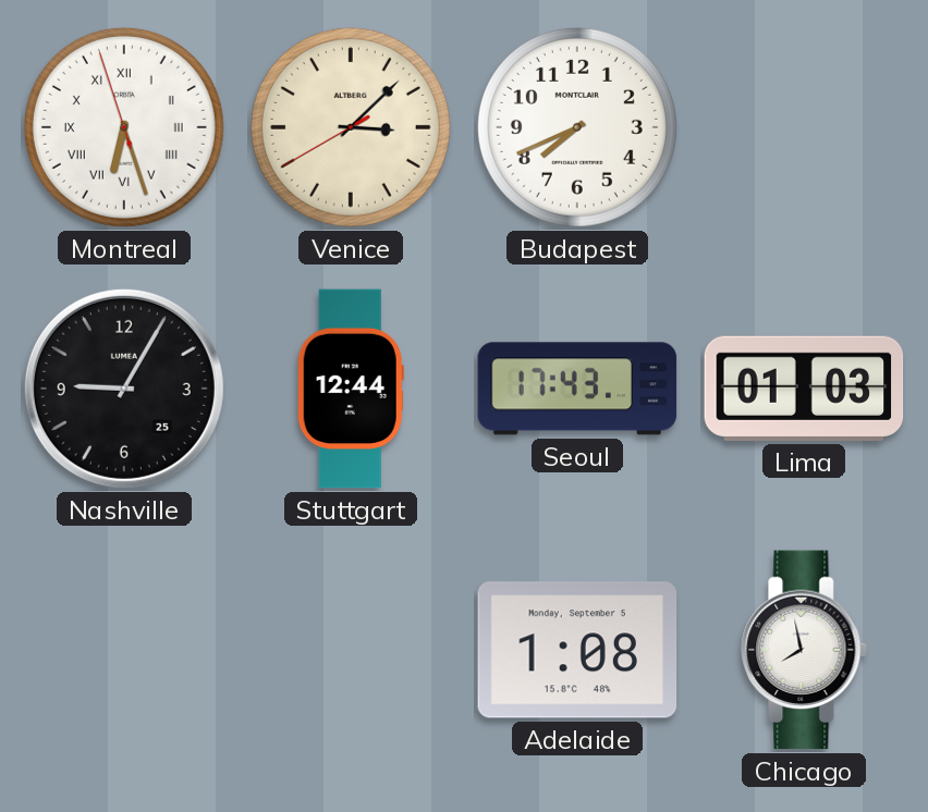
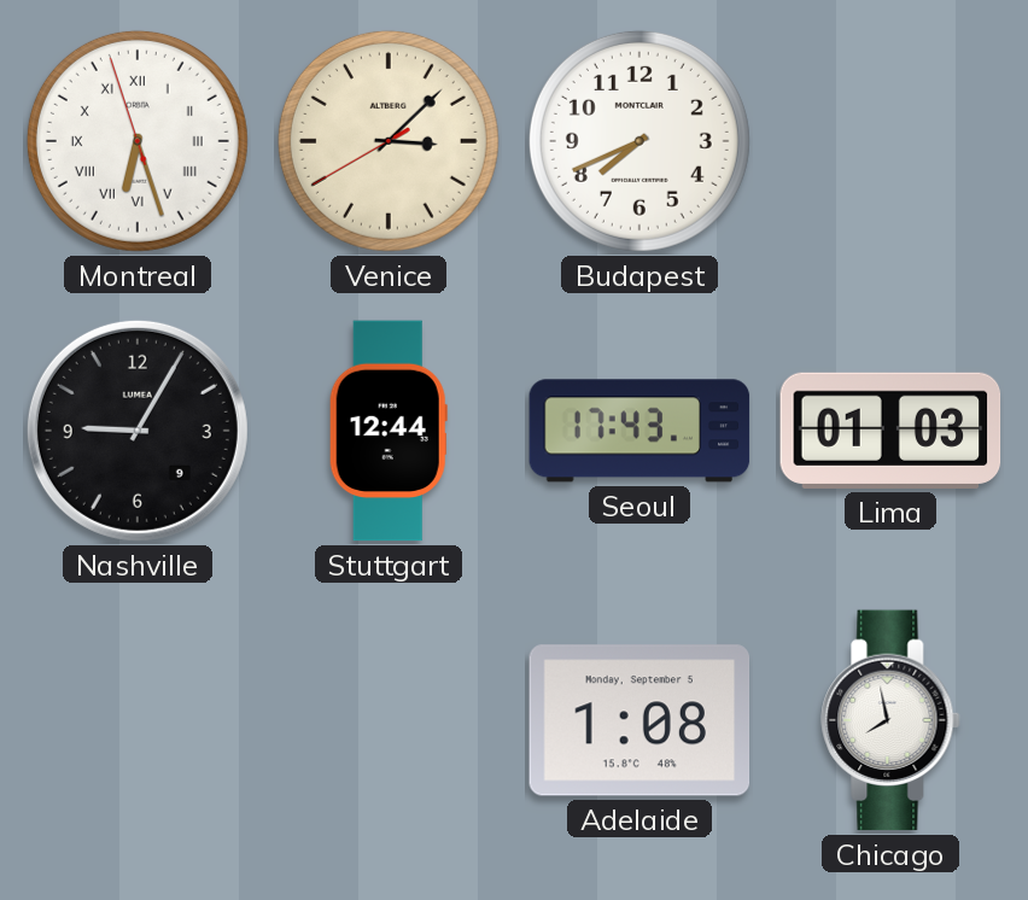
Nashville date: 25 -> 9 (138, 431)
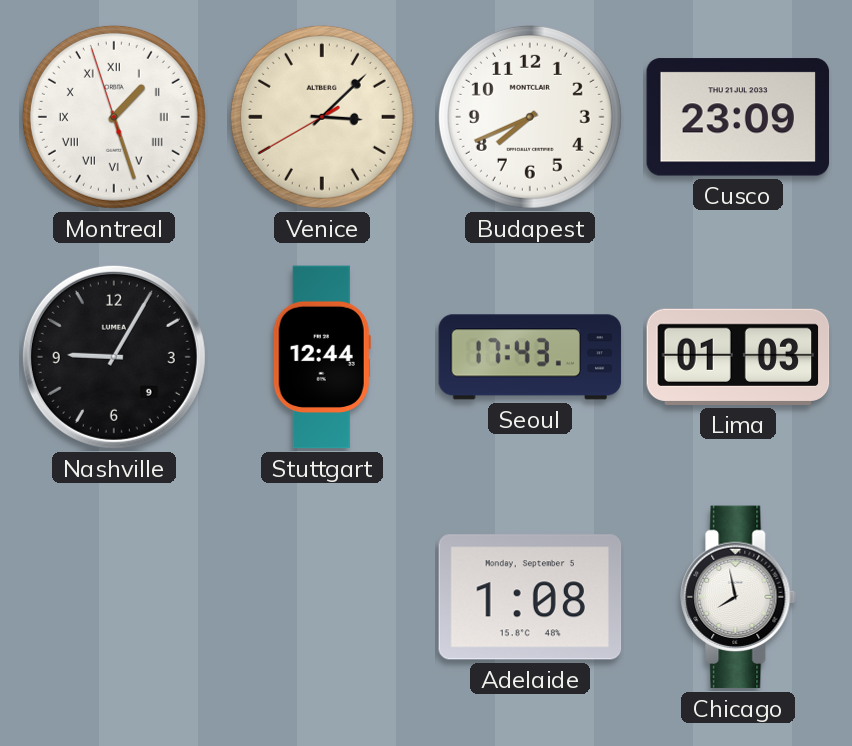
Montreal: 6:26 -> 1:26 (114, 117)
Cusco: none -> 23:09 (738, 117)
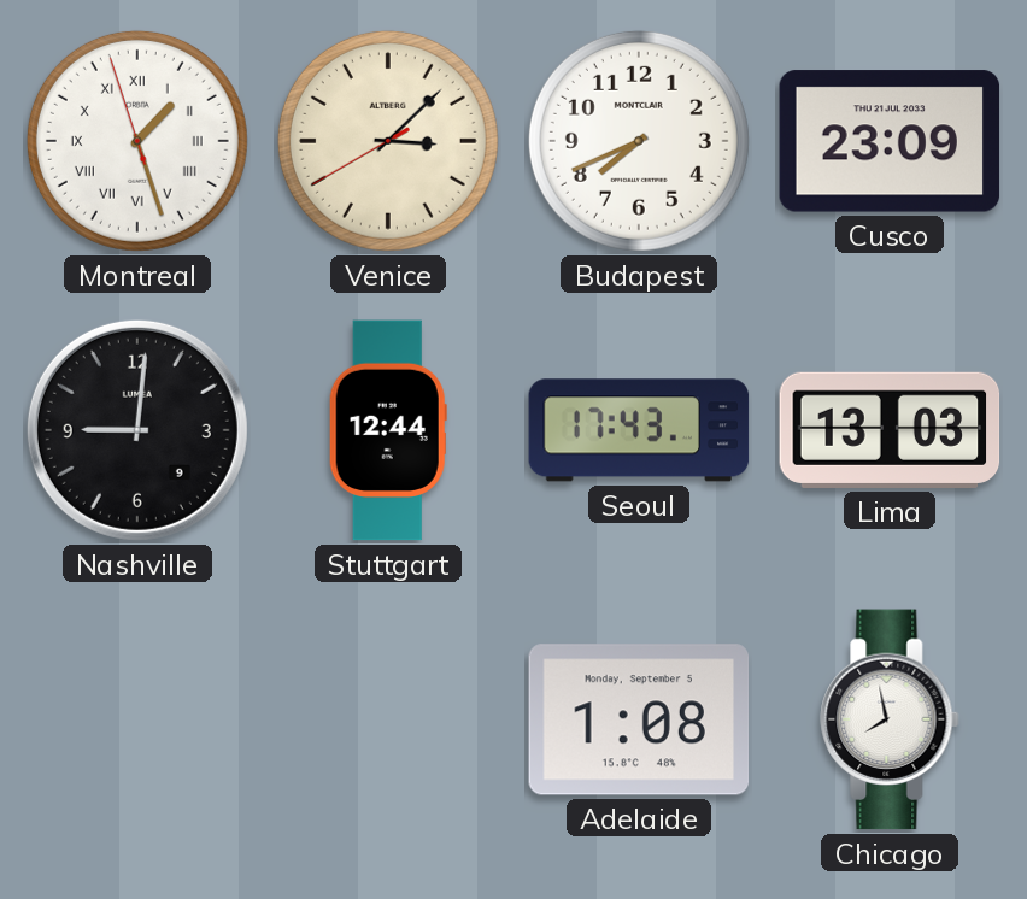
Nashville: 9:05 -> 9:01 (137, 430)
Lima: 01:03 -> 13:03 (890, 430)
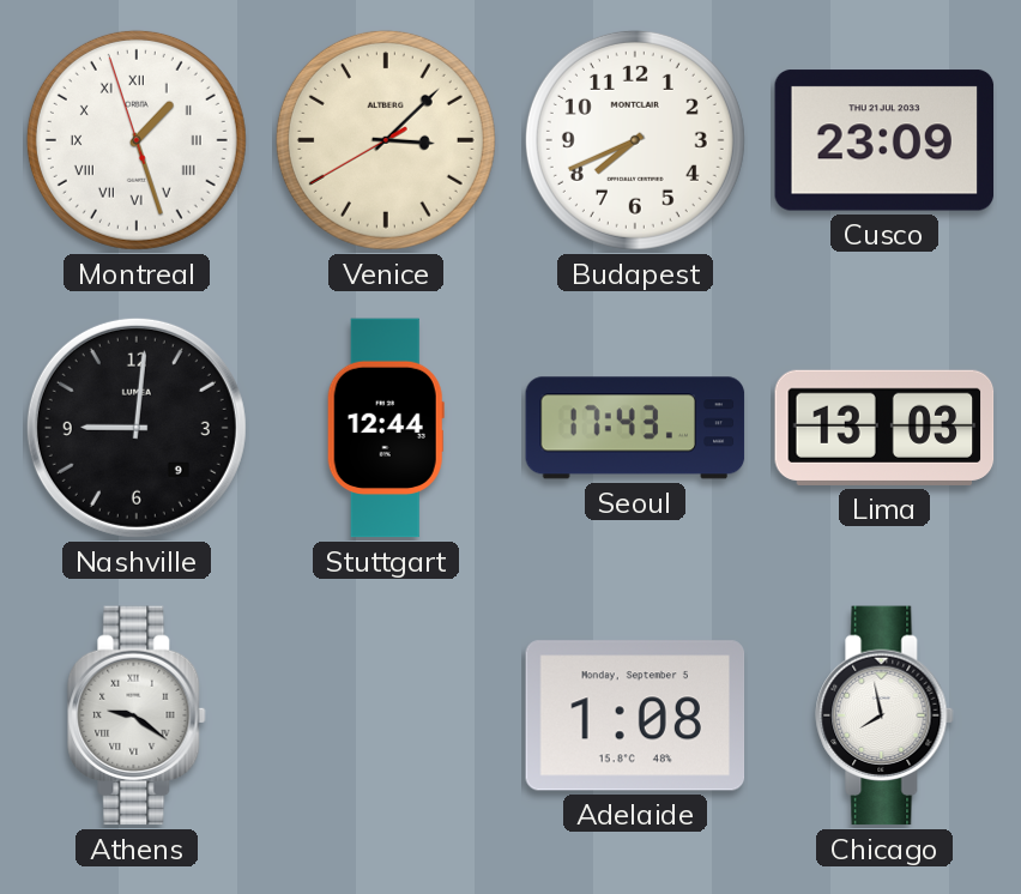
Athens: none -> 9:21 (137, 715)
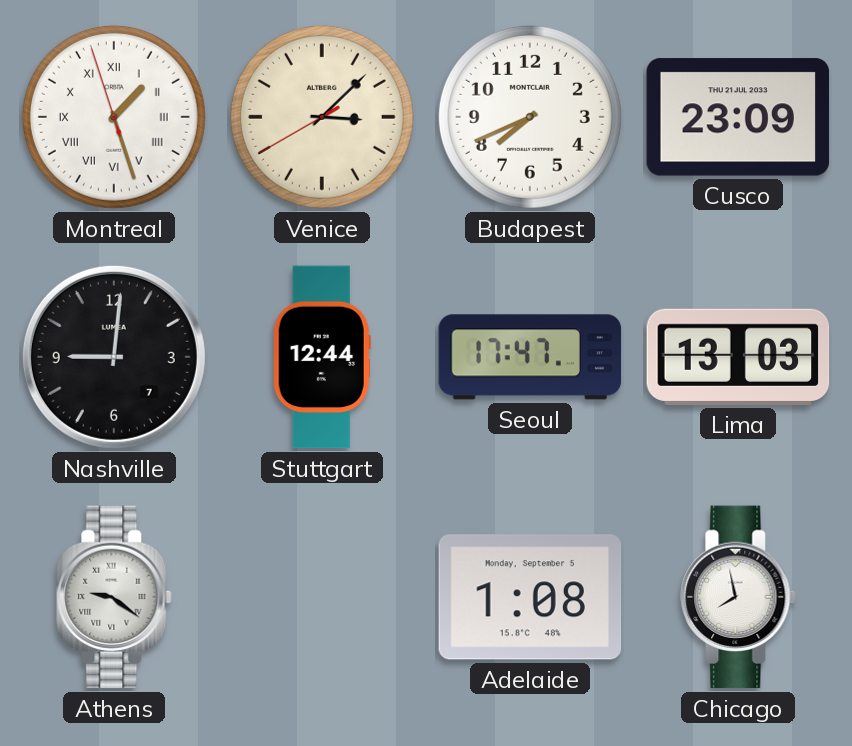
Nashville date: 9 -> 7 (114, 357)
Seoul: 17:43 -> 17:47 (530, 357)
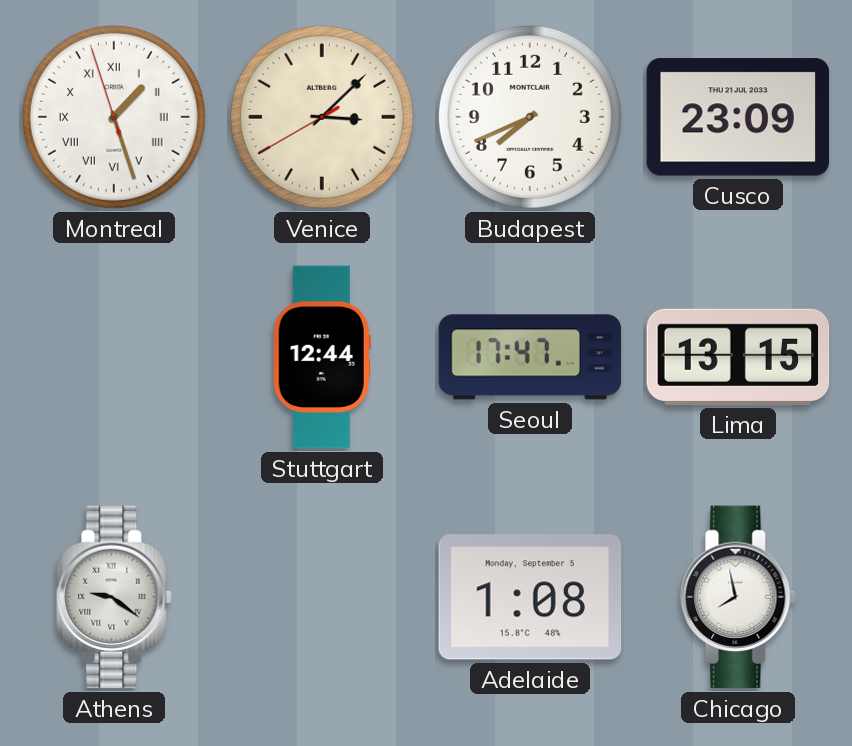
Nashville: 9:01 -> none (114, 357)
Lima: 13:03 -> 13:15 (738, 357)
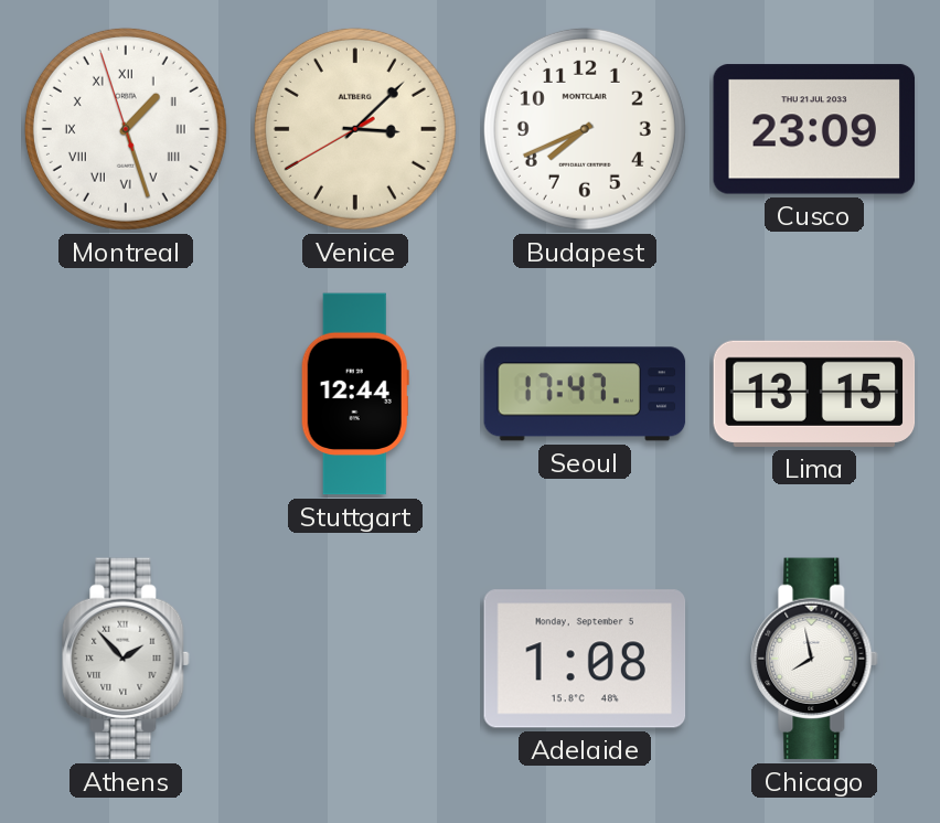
Athens: 9:21 -> 1:53 (126, 659)
